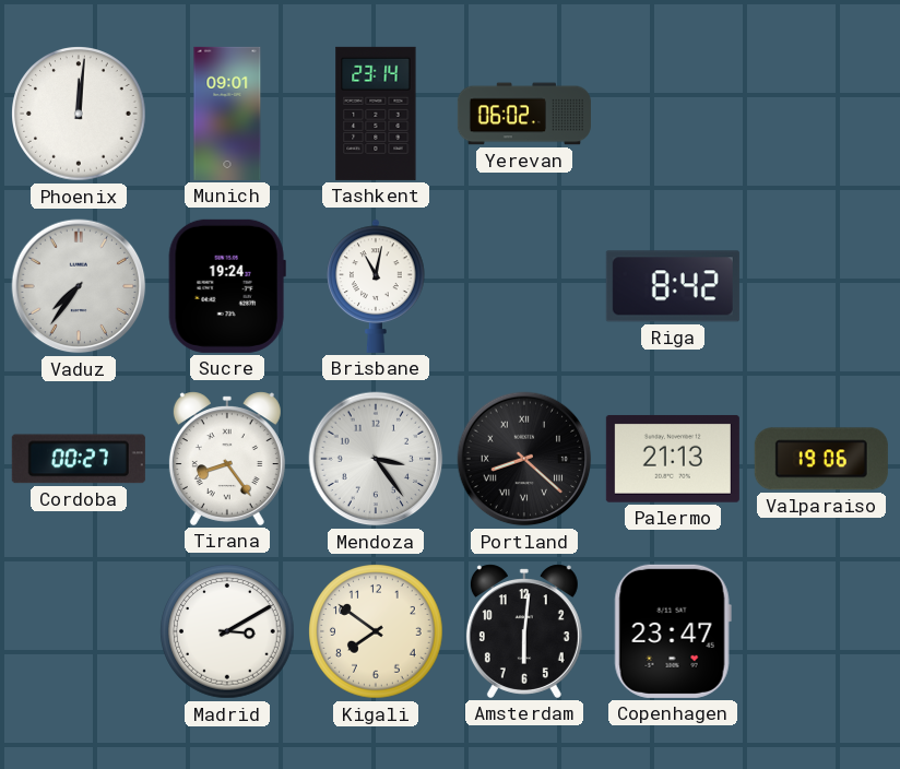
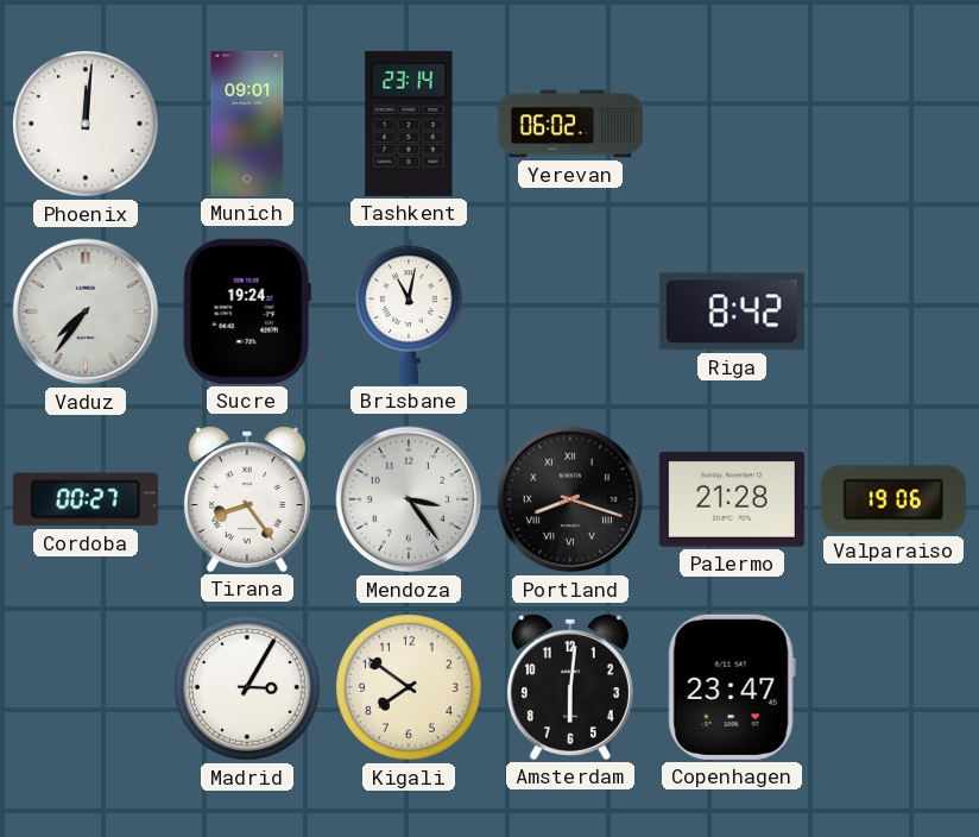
Portland: 8:22 -> 8:18 (570, 499)
Palermo: 21:13 -> 21:28 (732, 499)
Madrid: 3:10 -> 3:05 (247, 687)
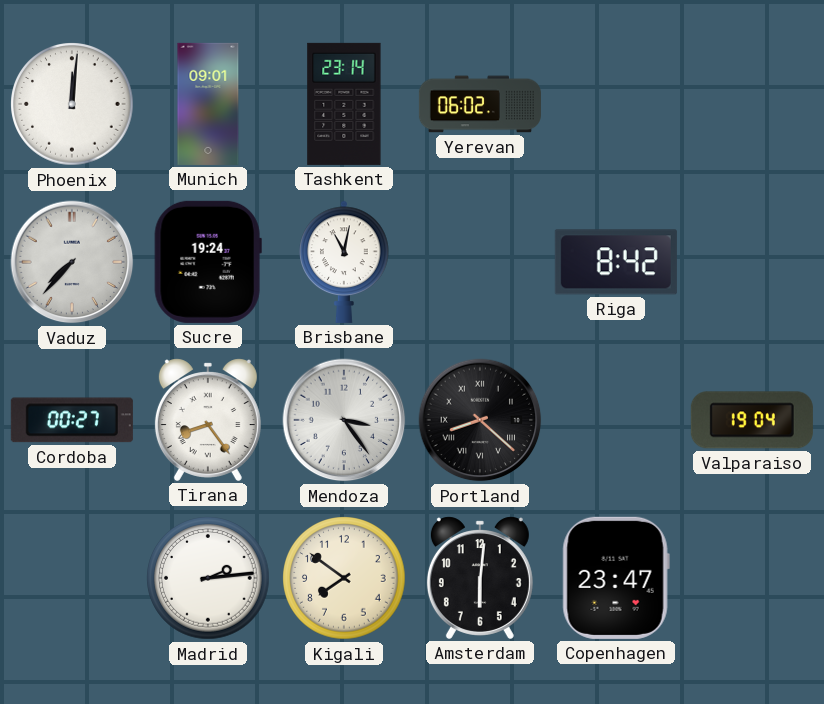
Vaduz: 7:36 -> 7:37 (72, 262)
Portland: 8:18 -> 8:22 (480, 420)
Palermo: 21:28 -> none (732, 499)
Valparaiso: 19:06 -> 19:04 (752, 420)
Madrid: 3:05 -> 2:14 (208, 578)
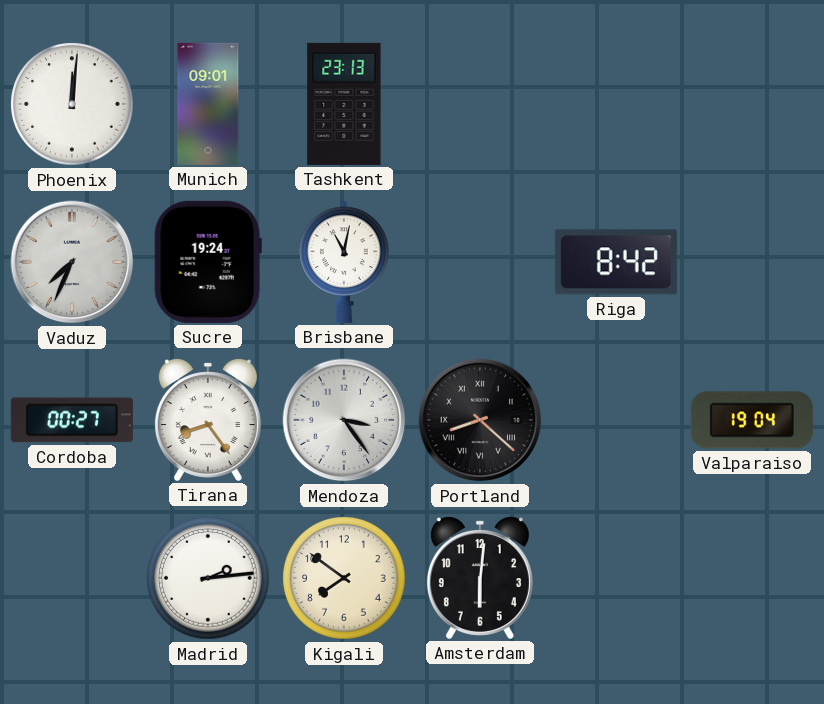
Tashkent: 23:14 -> 23:13 (344, 104)
Yerevan: 06:02 -> none (480, 104)
Vaduz: 7:37 -> 7:34 (72, 262)
Copenhagen: 23:47 -> none (616, 578)
